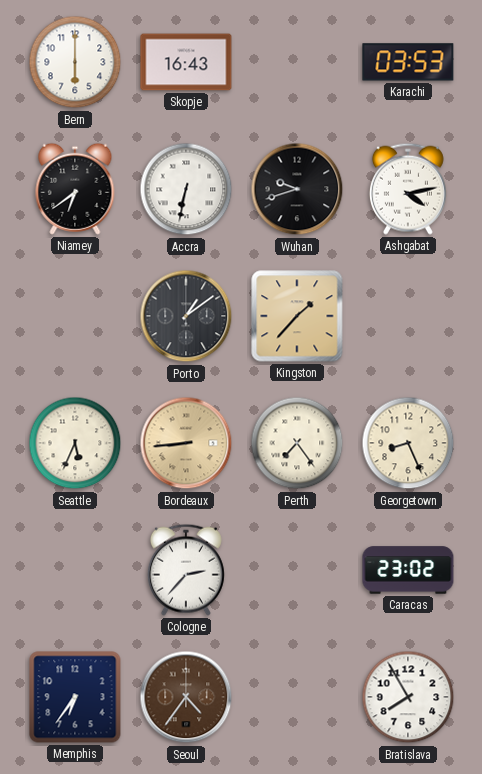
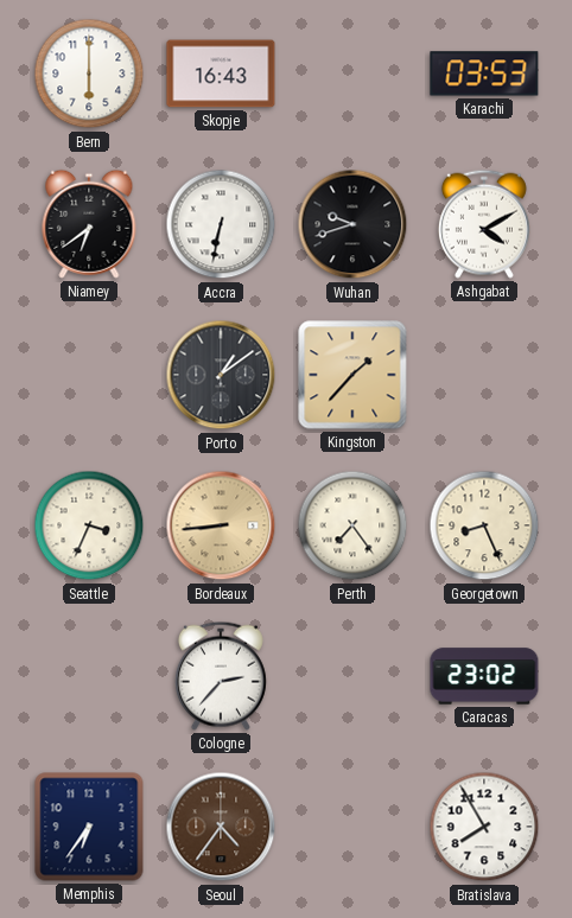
Ashgabat: 4:13 -> 4:10 (484, 224)
Seattle: 5:34 -> 3:34 (89, 525)
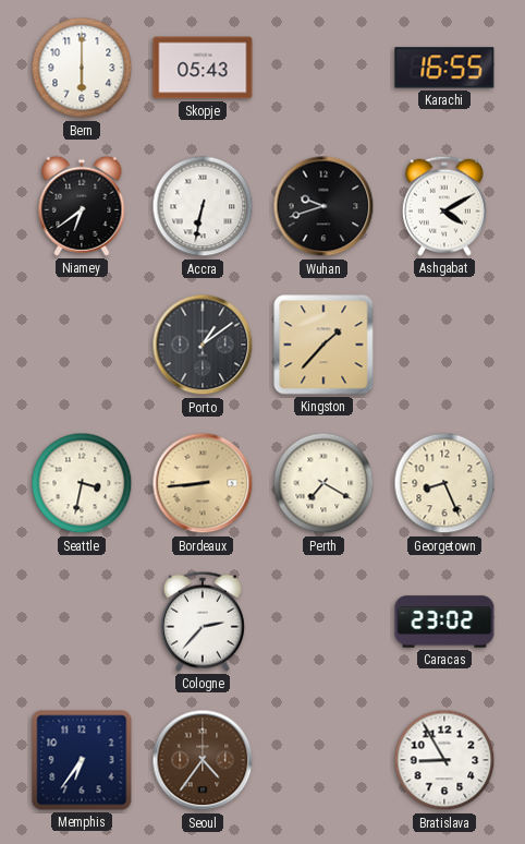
Skopje: 16:43 -> 05:43 (203, 68)
Karachi: 03:53 -> 16:55 (444, 68)
Seattle: 3:34 -> 3:32 (82, 483)
Perth: 7:24 -> 7:20 (323, 483)
Bratislava: 7:55 -> 8:55 (444, 760)
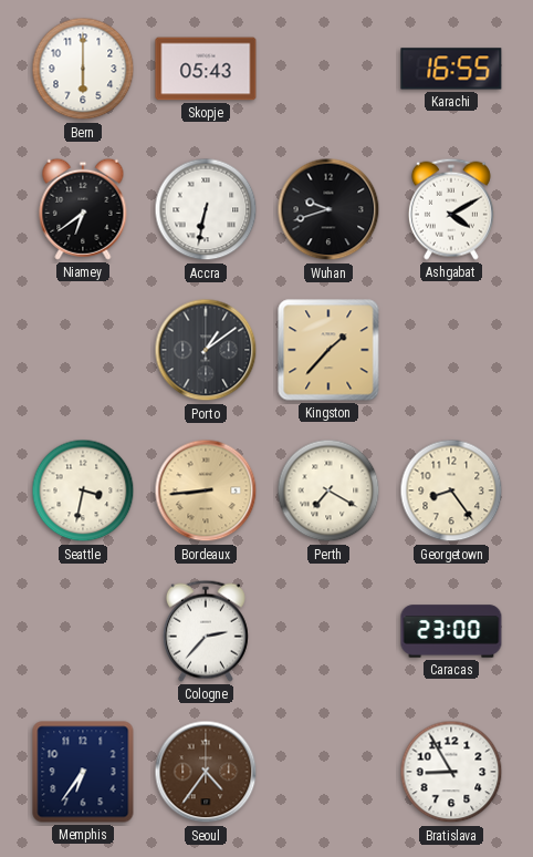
Georgetown: 8:26 -> 8:24 (451, 491)
Caracas: 23:02 -> 23:00 (451, 631)
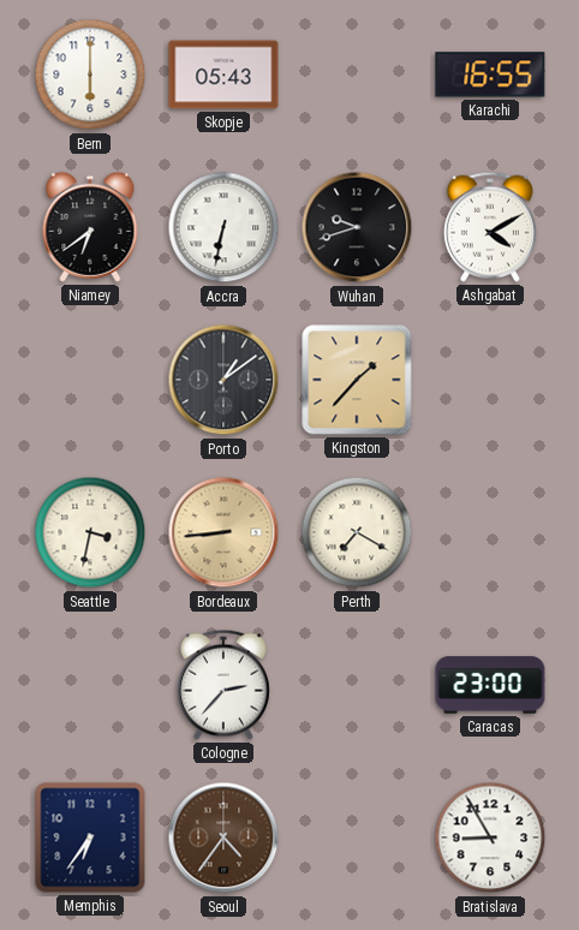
Georgetown: 8:24 -> none (451, 491)
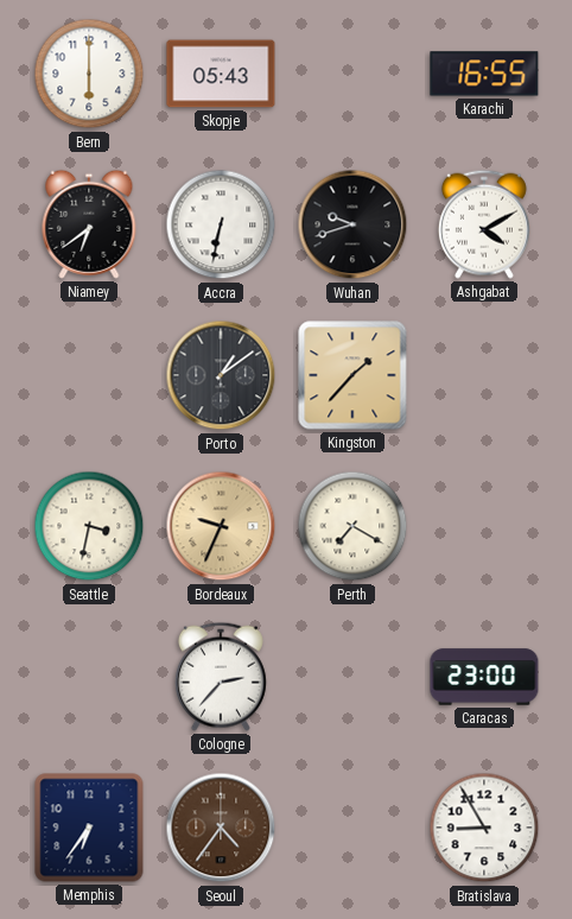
Bordeaux: 8:44 -> 9:34 (221, 526)
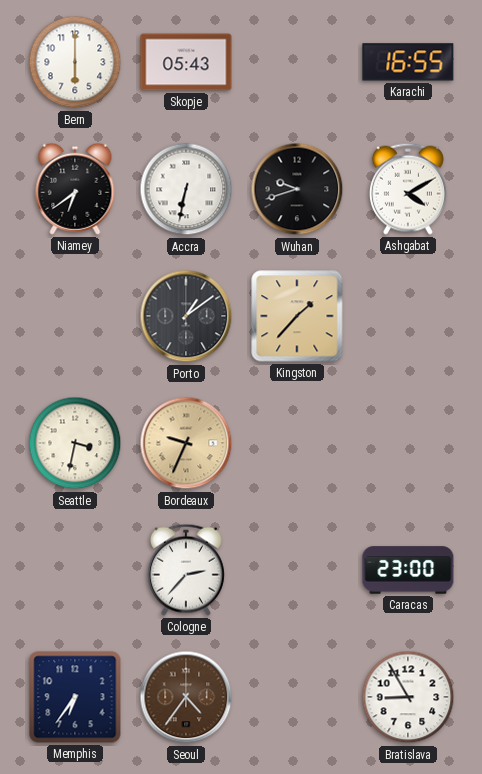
Perth: 7:20 -> none (352, 526)
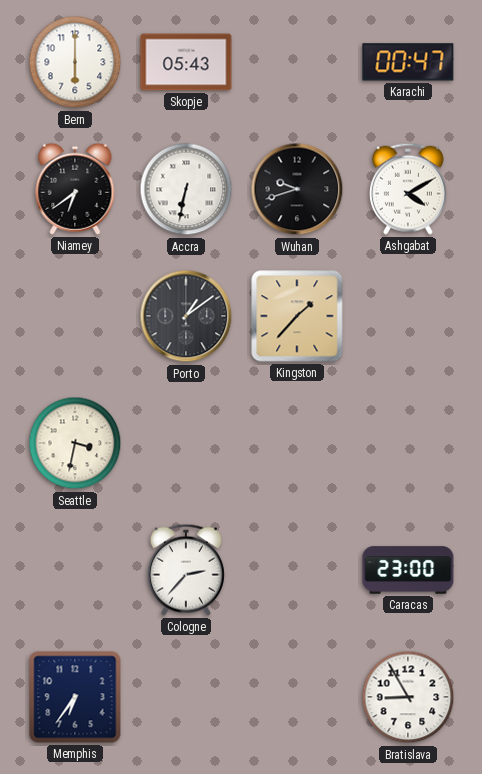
Karachi: 16:55 -> 00:47 (408, 62)
Bordeaux: 9:34 -> none (186, 443)
Seoul: 4:36 -> none (186, 697)
